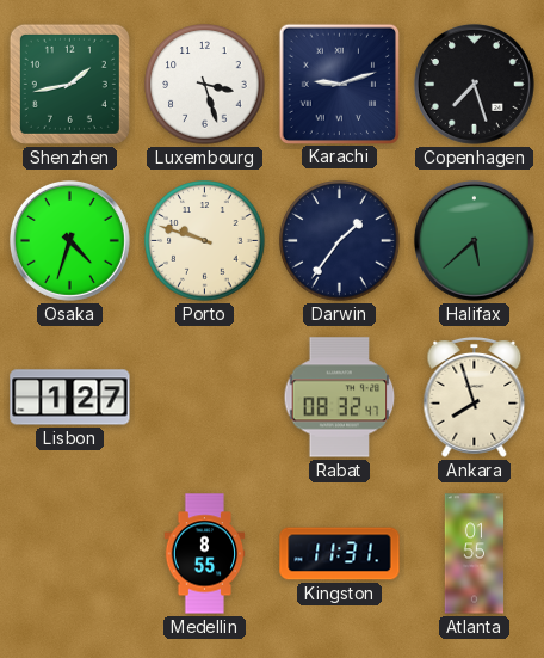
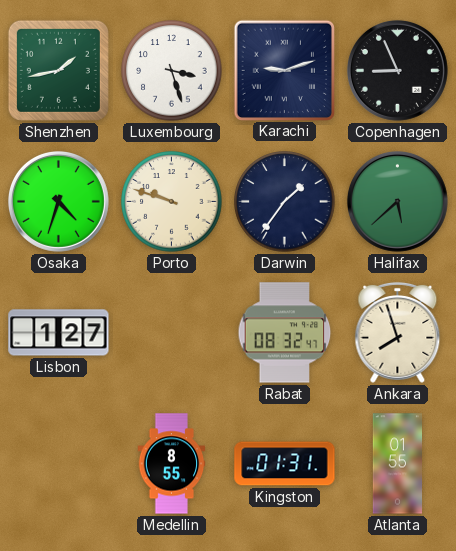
Copenhagen: 7:27 -> 8:56 (397, 70)
Kingston: 11:31 -> 01:31 (285, 464)
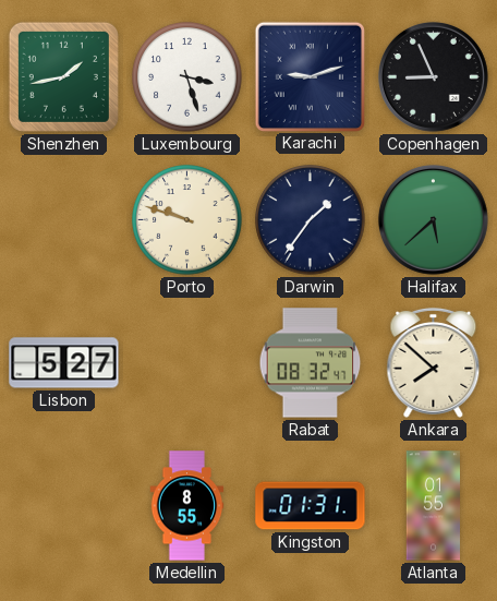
Osaka: 4:33 -> none (58, 201)
Lisbon: 1:27 -> 5:27 (64, 363)
Ankara: 7:57 -> 7:52 (434, 362)
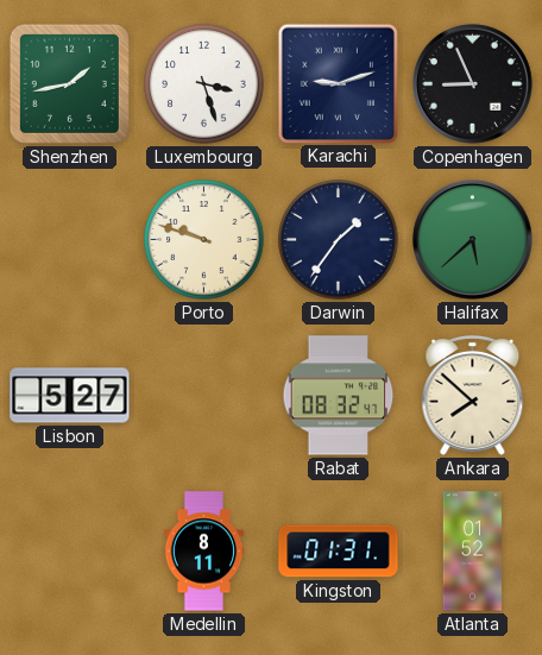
Medellin: 8:55 -> 8:11 (204, 552)
Atlanta: 01:55 -> 01:52 (473, 552)
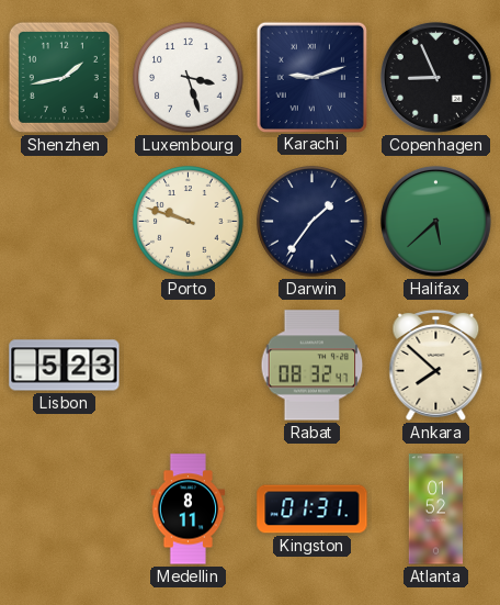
Lisbon: 5:27 -> 5:23 (65, 366)
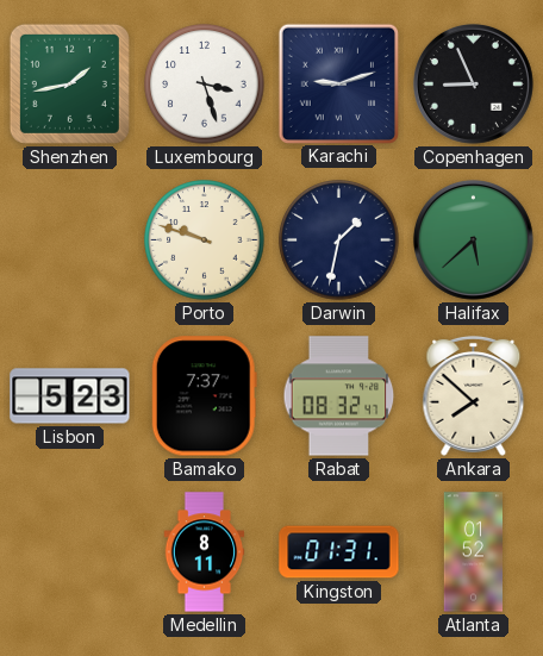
Darwin: 1:36 -> 1:32 (339, 240)
Bamako: none -> 7:37 (204, 396)
